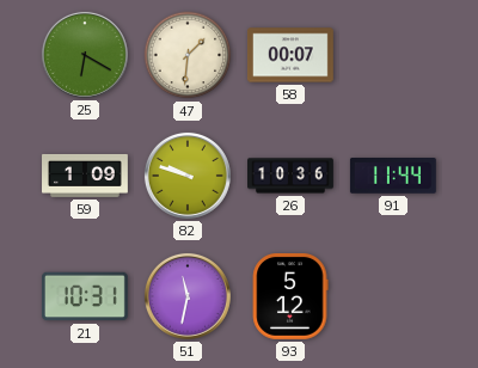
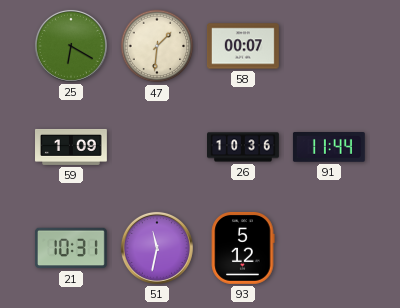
82: 9:48 -> none (188, 176)
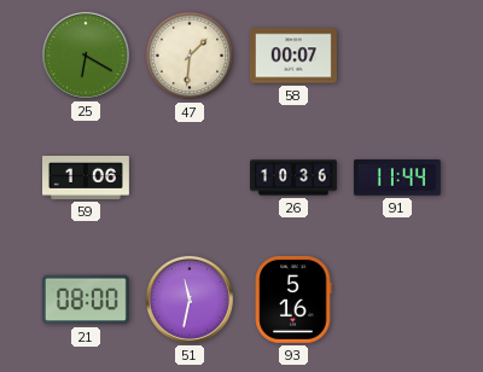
59: 1:09 -> 1:06 (87, 178)
21: 10:31 -> 08:00 (86, 300)
93: 5:12 -> 5:16 (293, 300)
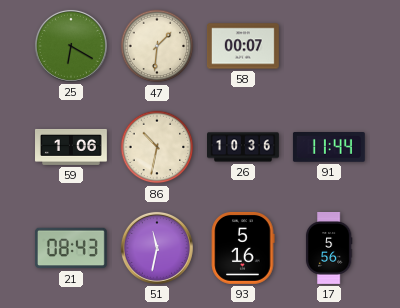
86: none -> 10:32 (157, 147)
21: 08:00 -> 08:43 (71, 248)
17: none -> 5:56 (329, 249)
